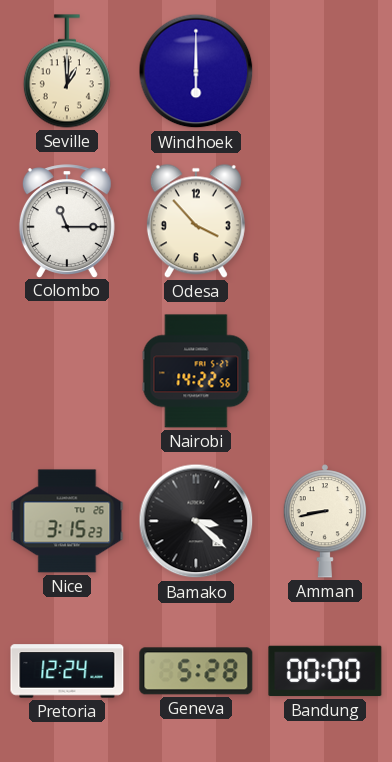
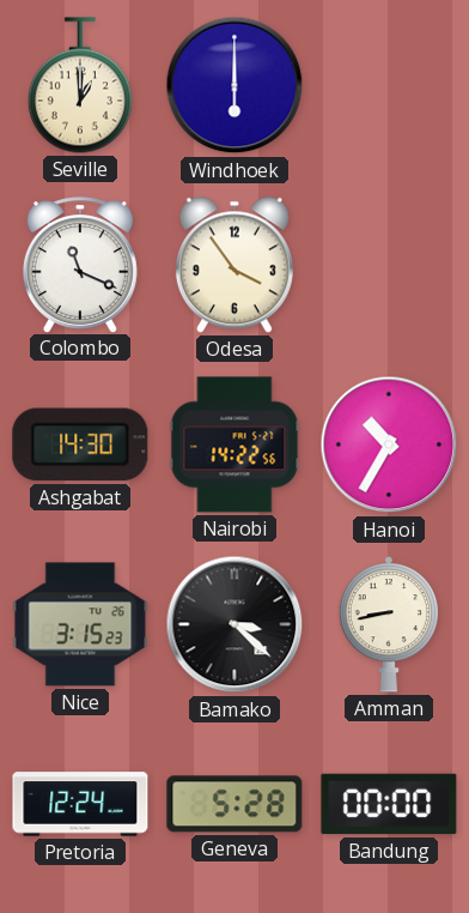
Colombo: 11:15 -> 11:19 (80, 265)
Odesa: 3:53 -> 3:54 (234, 265)
Ashgabat: none -> 14:30 (80, 445)
Hanoi: none -> 10:35 (389, 445)
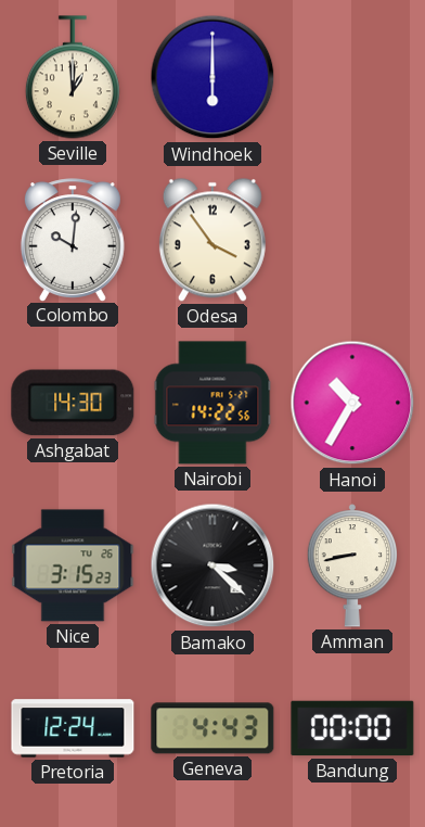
Colombo: 11:19 -> 10:01 (73, 240)
Geneva: 5:28 -> 4:43 (212, 728)
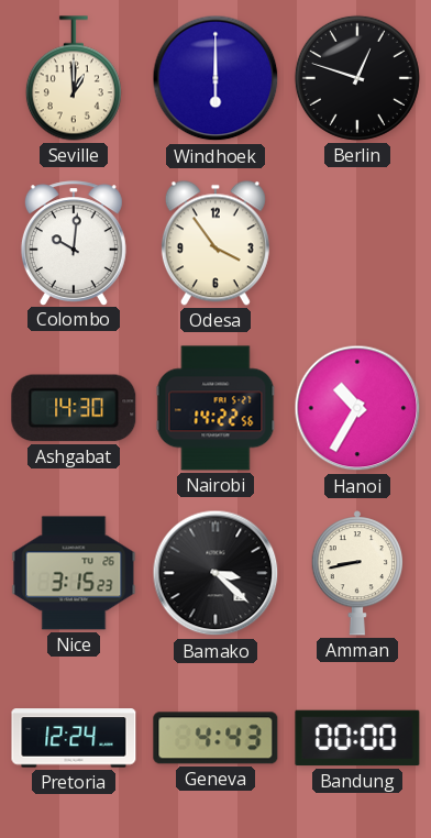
Berlin: none -> 12:48 (357, 78)
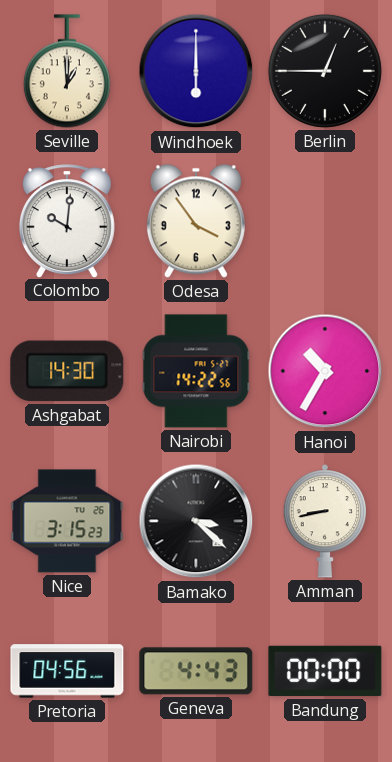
Berlin: 12:48 -> 12:45 (325, 71)
Pretoria: 12:24 -> 04:56 (67, 671)
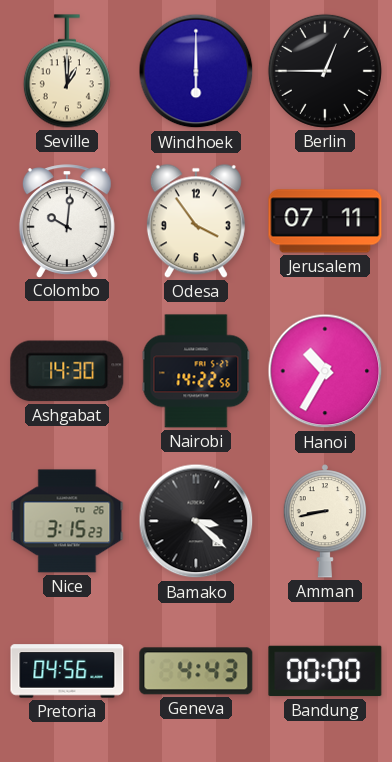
Jerusalem: none -> 07:11 (325, 221)
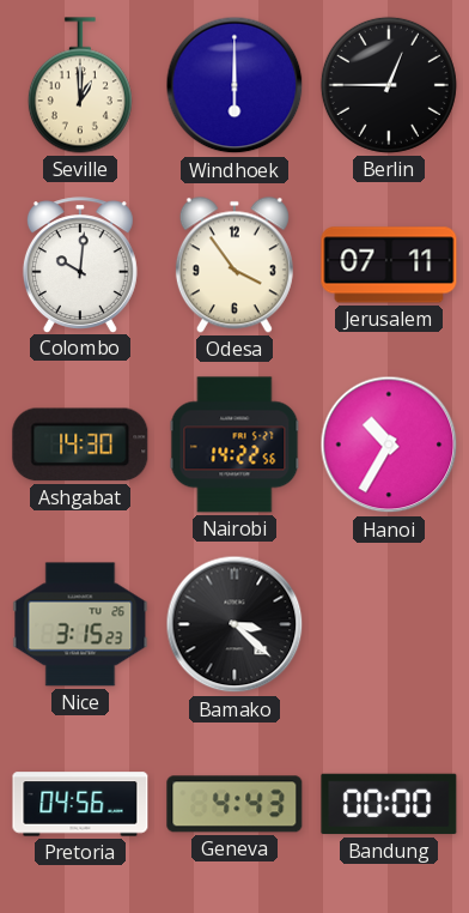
Amman: 8:43 -> none (324, 521)
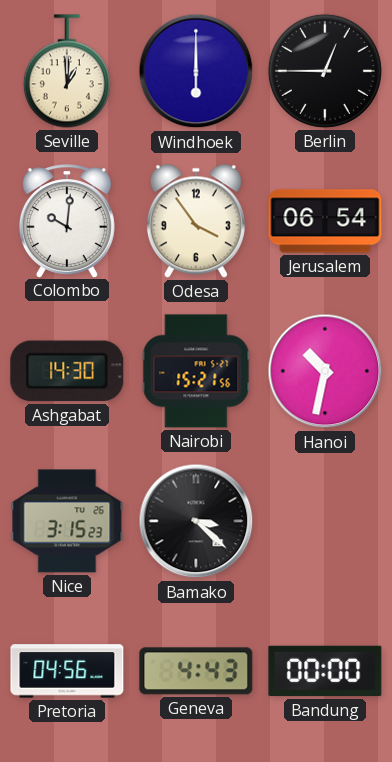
Jerusalem: 07:11 -> 06:54 (325, 221)
Nairobi: 14:22 -> 15:21 (196, 371)
Hanoi: 10:35 -> 10:32 (325, 371)
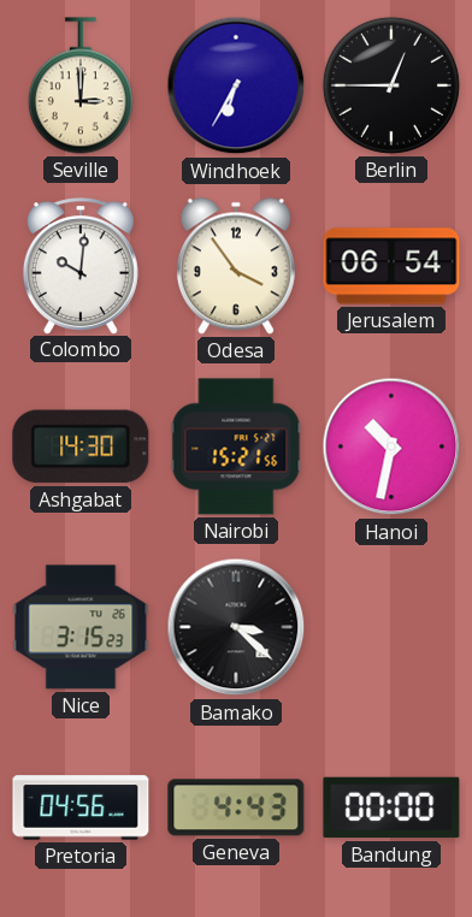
Seville: 1:00 -> 3:00 (81, 85)
Windhoek: 6:00 -> 6:35 (236, 85)
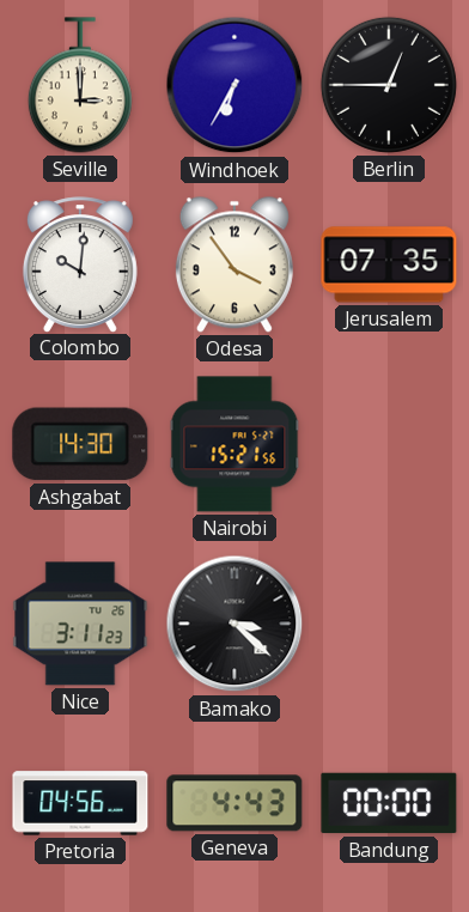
Jerusalem: 06:54 -> 07:35 (389, 265)
Hanoi: 10:32 -> none (391, 446)
Nice: 3:15 -> 3:11 (80, 624)
